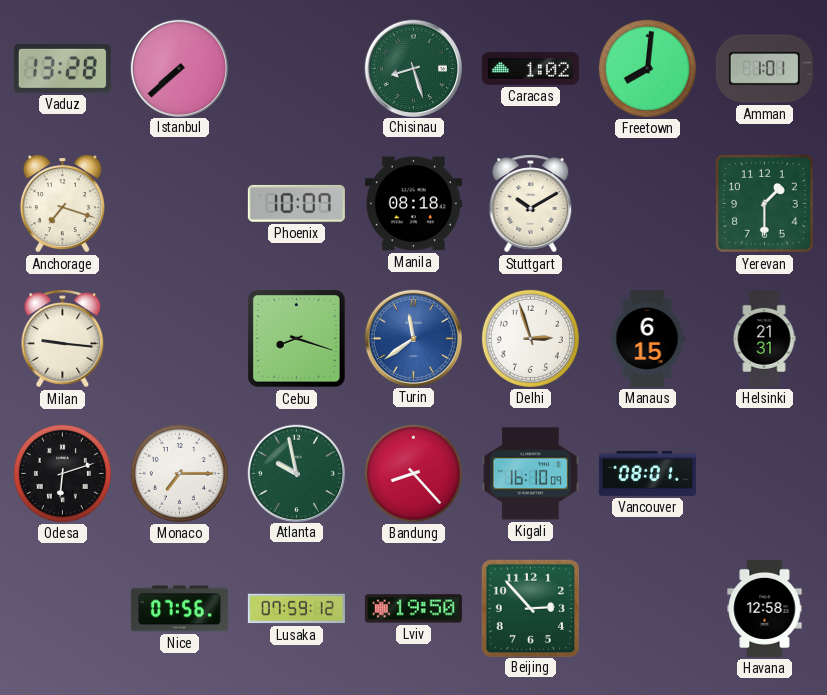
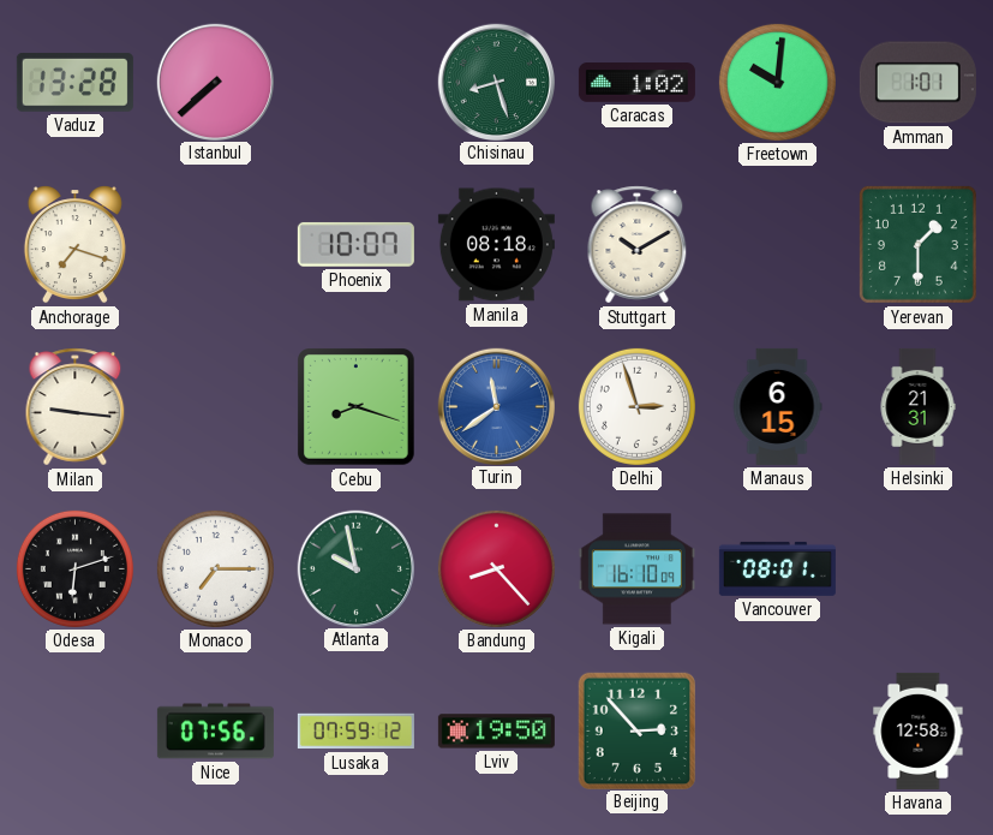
Freetown: 8:01 -> 10:01 (777, 82)
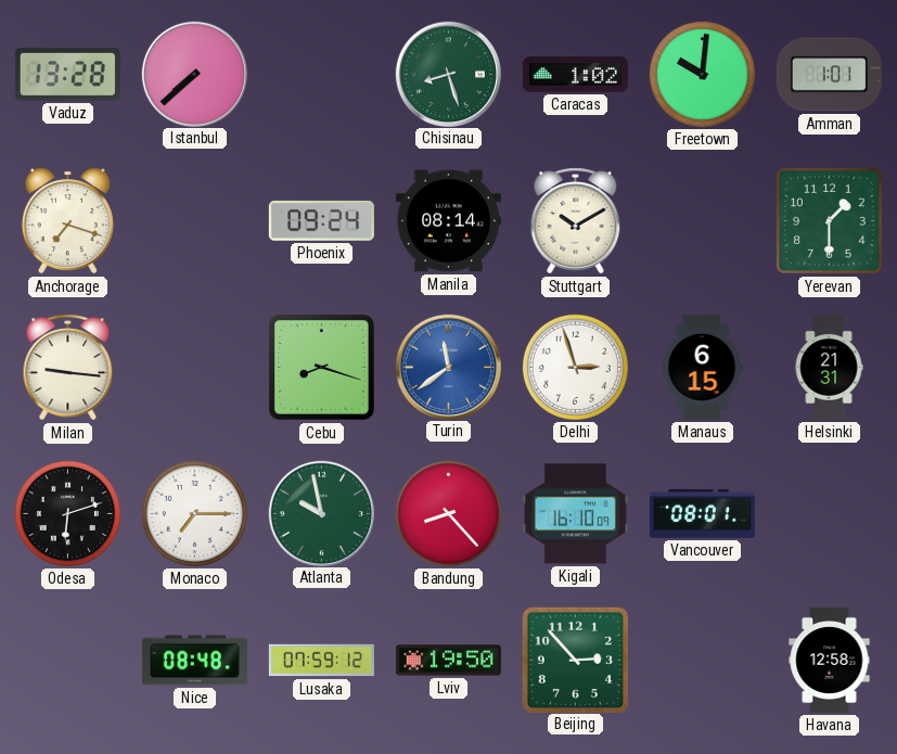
Phoenix: 10:07 -> 09:24 (321, 220)
Manila: 08:18 -> 08:14 (448, 221)
Nice: 07:56 -> 08:48 (194, 661)
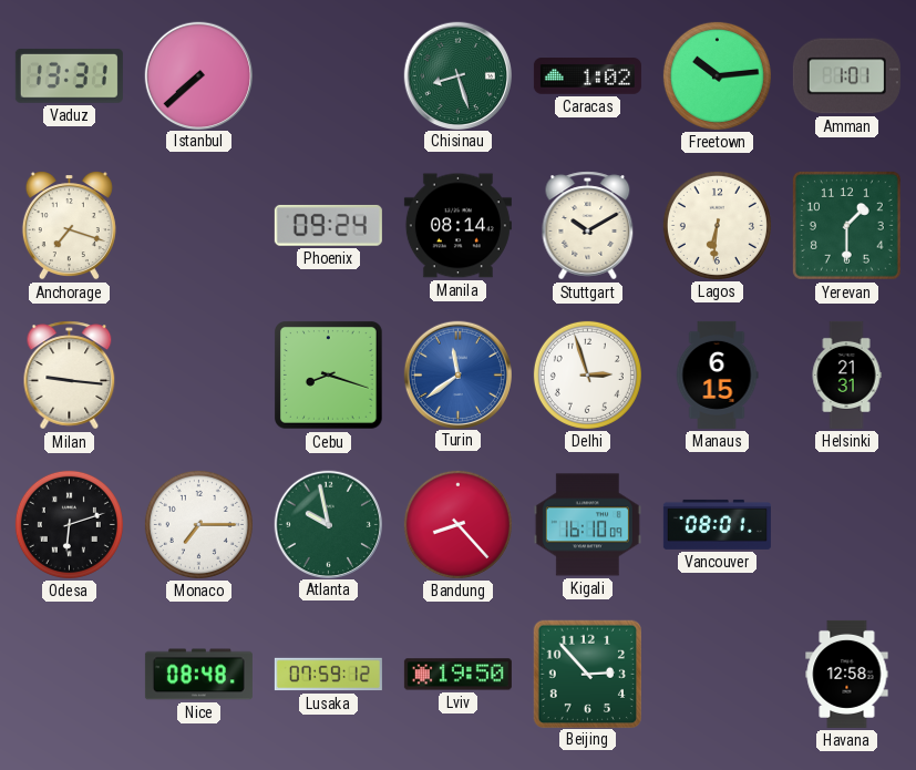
Vaduz: 13:28 -> 13:31 (69, 75)
Freetown: 10:01 -> 10:14 (717, 75)
Lagos: none -> 6:31 (717, 225)
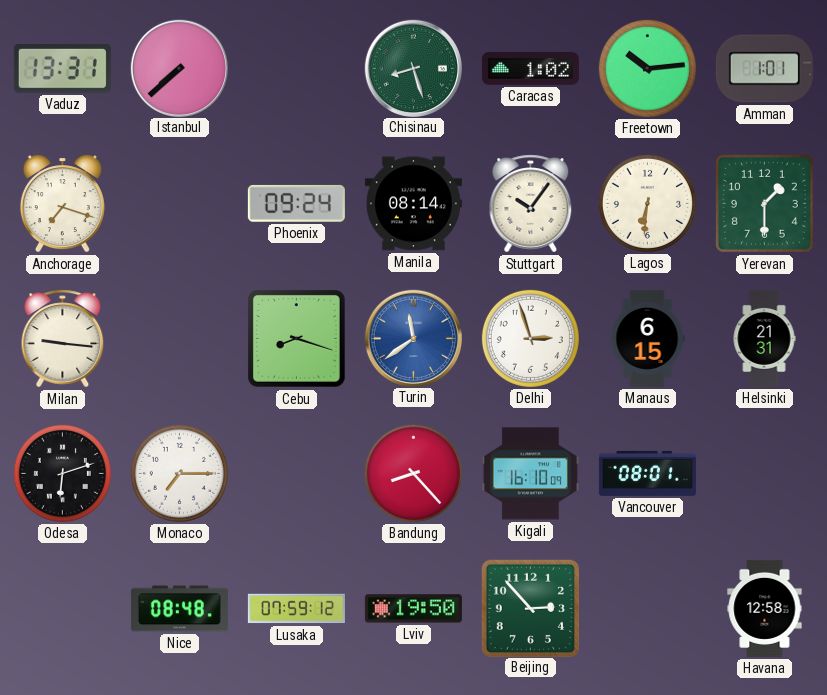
Stuttgart: 10:10 -> 10:06 (531, 204)
Atlanta: 9:58 -> none (328, 524)
